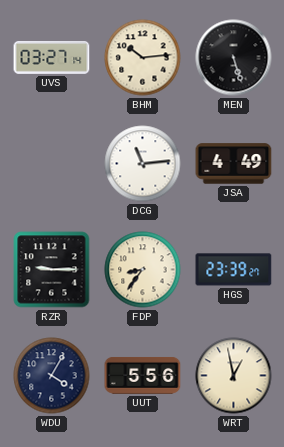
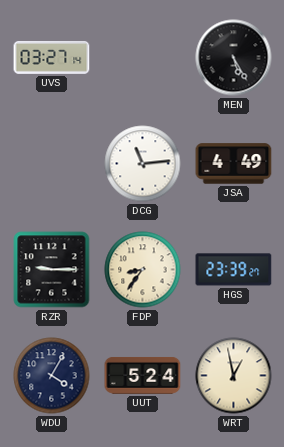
BHM: 10:14 -> none (143, 58)
MEN: 5:27 -> 5:25 (234, 58)
UUT: 5:56 -> 5:24 (143, 375)
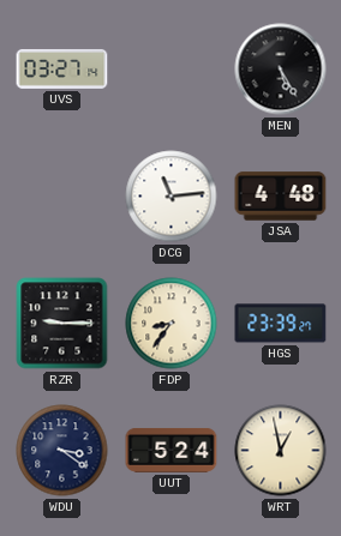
JSA: 4:49 -> 4:48 (281, 197)
WDU: 4:05 -> 3:21 (62, 451)
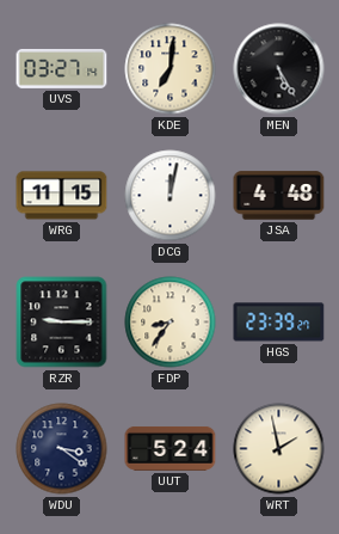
KDE: none -> 7:01 (171, 69)
WRG: none -> 11:15 (62, 196)
DCG: 11:14 -> 12:02 (171, 196)
WRT: 12:58 -> 1:58 (279, 449)
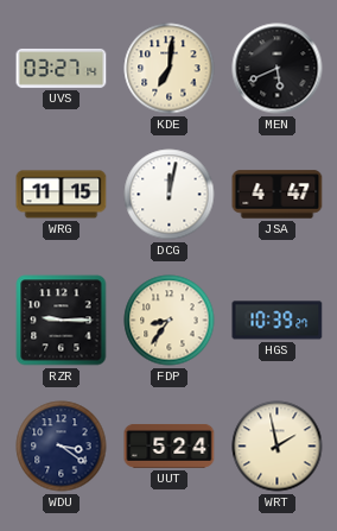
MEN: 5:25 -> 5:41 (278, 69)
JSA: 4:48 -> 4:47 (278, 195)
HGS: 23:39 -> 10:39 (278, 321)
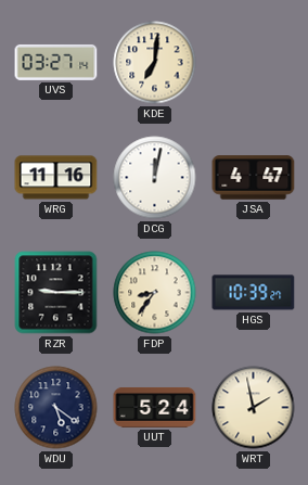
MEN: 5:41 -> none (278, 69)
WRG: 11:15 -> 11:16 (56, 178)
WDU: 3:21 -> 5:21 (56, 408)
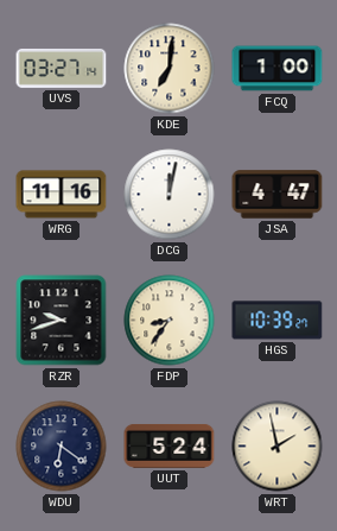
FCQ: none -> 1:00 (278, 69)
RZR: 9:15 -> 9:42 (62, 321)
WDU: 5:21 -> 6:21 (62, 447)
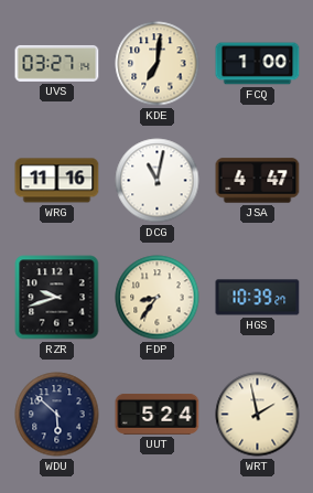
DCG: 12:02 -> 11:02 (158, 181)
WDU: 6:21 -> 5:52 (57, 415)
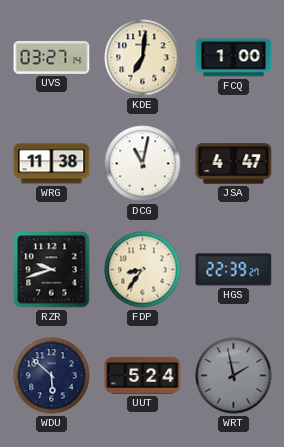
WRG: 11:16 -> 11:38 (52, 164)
HGS: 10:39 -> 22:39 (234, 270)
WRT dial: cream -> grey (234, 376)
